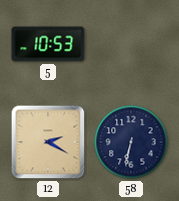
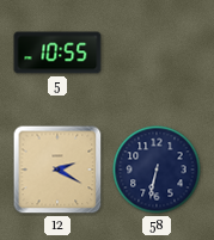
5: 10:53 -> 10:55 (57, 53)
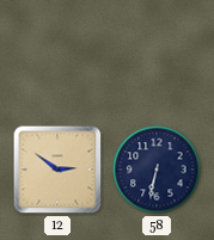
5: 10:55 -> none (57, 53)
12: 2:20 -> 2:51 (57, 170)
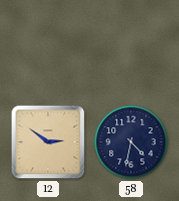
58: 6:32 -> 4:32 (131, 142)
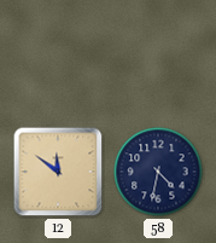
12: 2:51 -> 11:51 (58, 172)
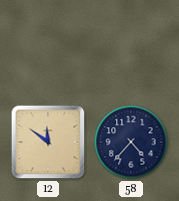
58: 4:32 -> 4:37 (131, 142)
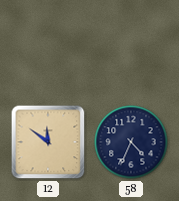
58: 4:37 -> 4:34 (131, 142)
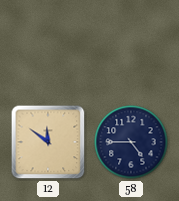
58: 4:34 -> 4:45 (131, 142)
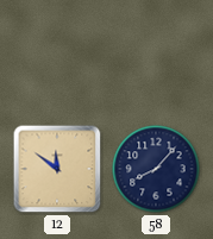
58: 4:45 -> 8:07 (156, 169)
